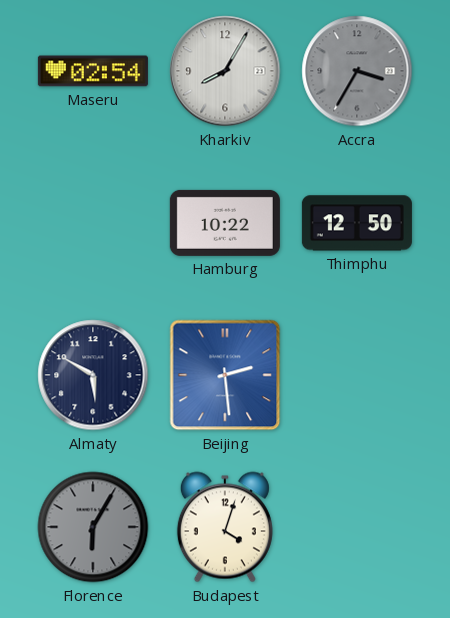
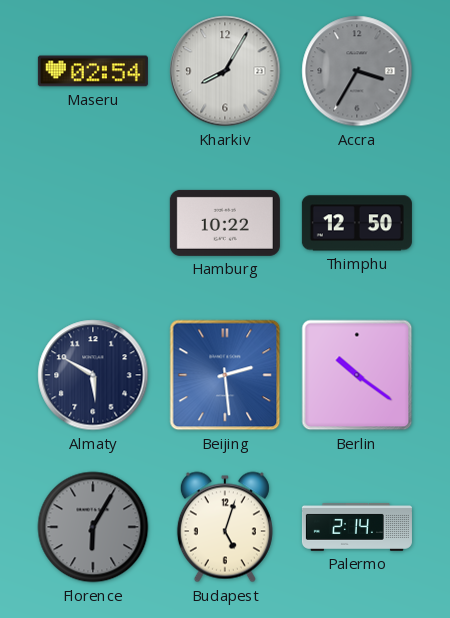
Berlin: none -> 10:21 (357, 375)
Budapest: 4:03 -> 5:03 (225, 527)
Palermo: none -> 2:14 (357, 527)
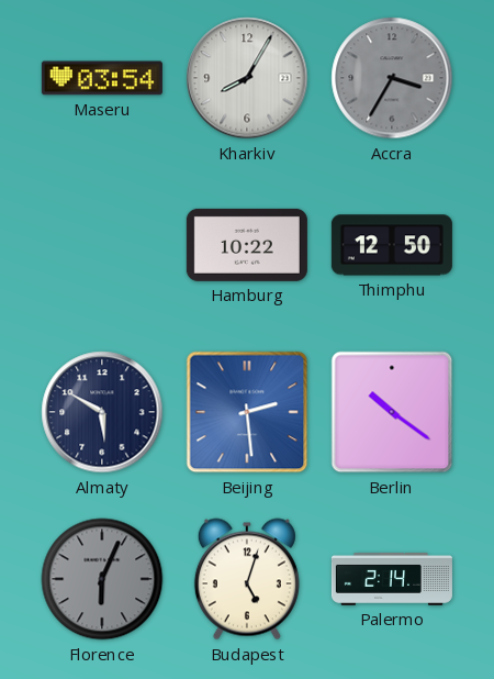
Maseru: 02:54 -> 03:54 (102, 78)
Florence: 6:05 -> 6:04 (102, 579)
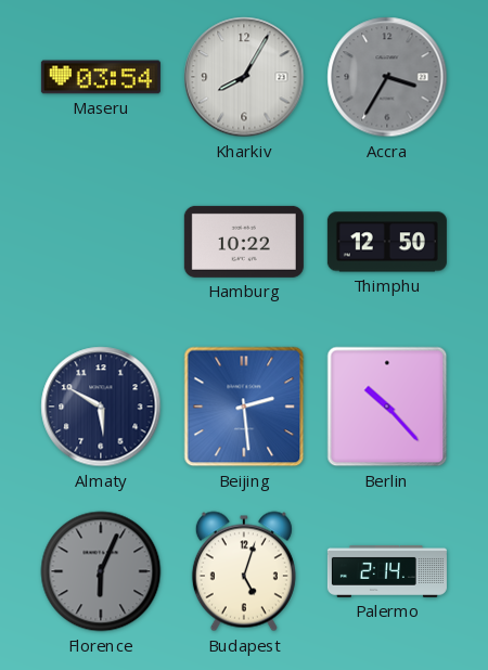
Berlin: 10:21 -> 10:23 (387, 407)
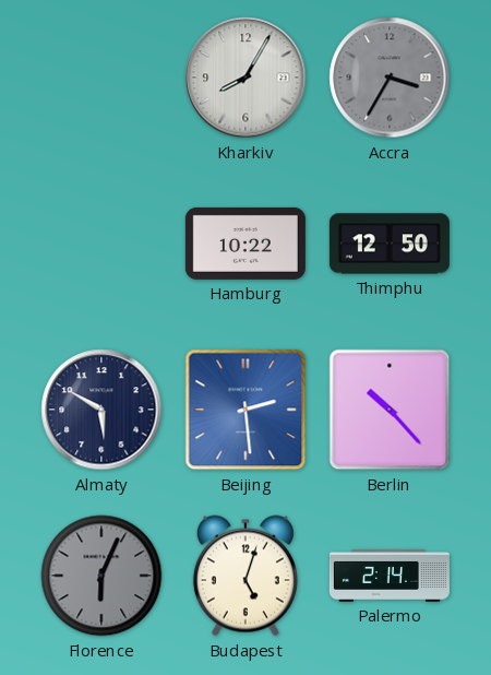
Maseru: 03:54 -> none (101, 77)
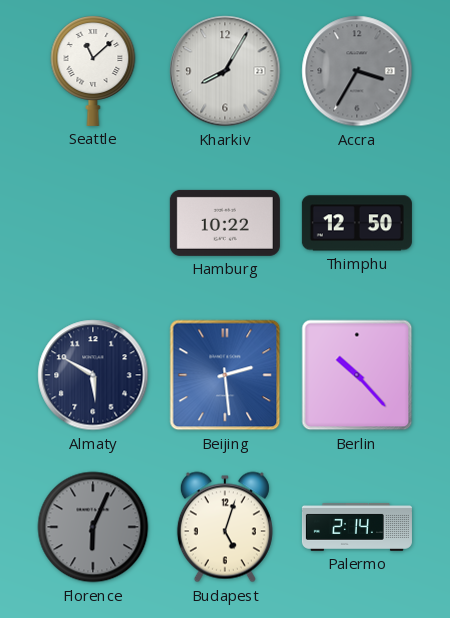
Seattle: none -> 11:08 (93, 71)
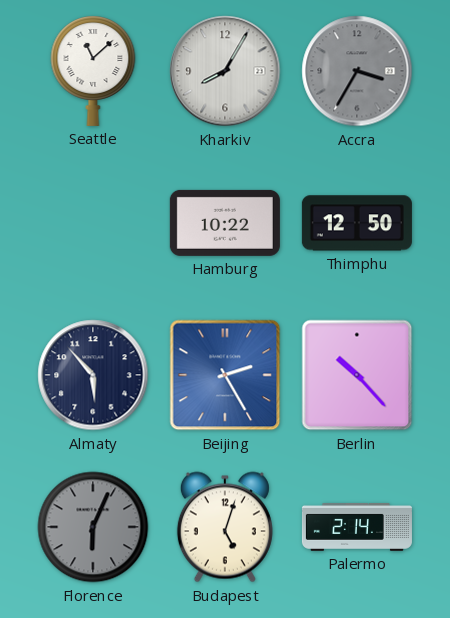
Almaty: 5:50 -> 5:53 (93, 375)
Beijing: 2:29 -> 2:25 (225, 375)
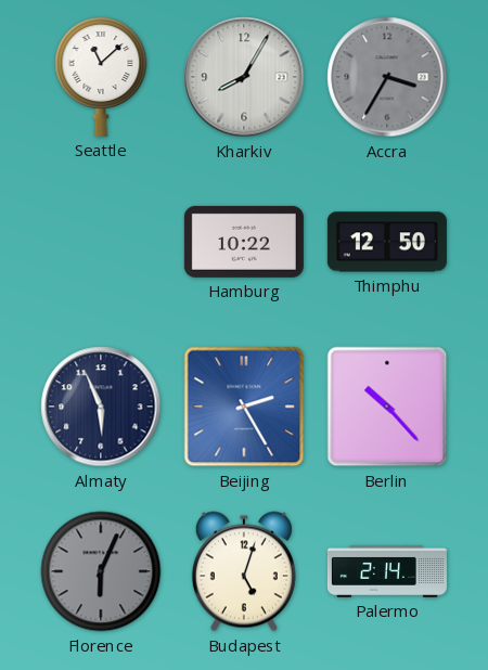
Almaty: 5:53 -> 5:56 (101, 407)
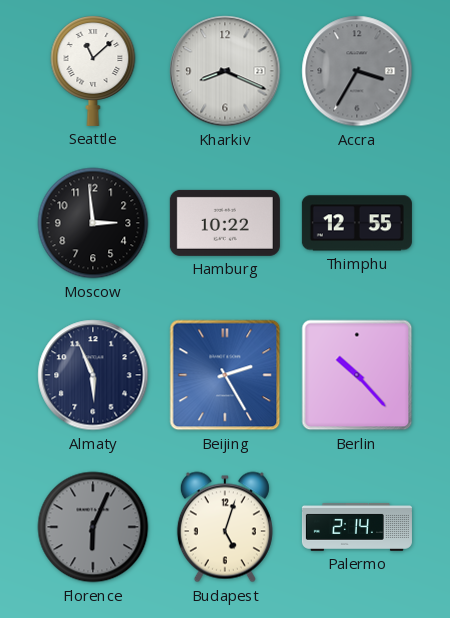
Kharkiv: 8:05 -> 8:19 (225, 71)
Moscow: none -> 2:59 (93, 223)
Thimphu: 12:50 -> 12:55 (357, 223)
